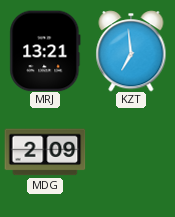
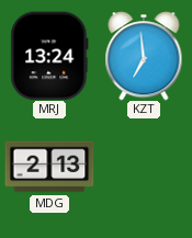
MRJ: 13:21 -> 13:24 (49, 56)
MDG: 2:09 -> 2:13 (49, 167)
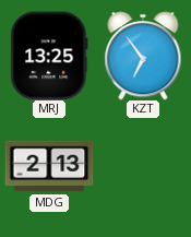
MRJ: 13:24 -> 13:25 (49, 56)
KZT: 6:59 -> 6:54 (143, 56)
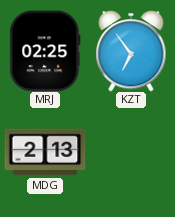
MRJ: 13:25 -> 02:25 (45, 51)
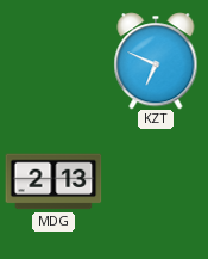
MRJ: 02:25 -> none (45, 51)
KZT: 6:54 -> 6:49 (156, 61)
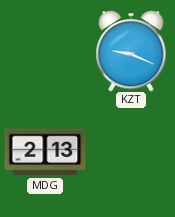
KZT: 6:49 -> 9:19 (131, 51)
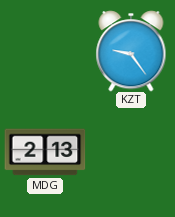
KZT: 9:19 -> 9:24 (131, 51)
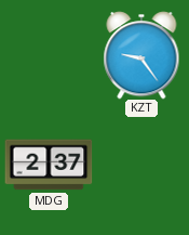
MDG: 2:13 -> 2:37 (49, 165)
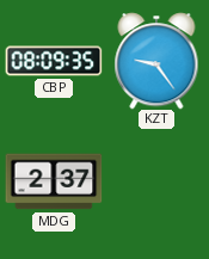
CBP: none -> 08:09 (54, 61)
